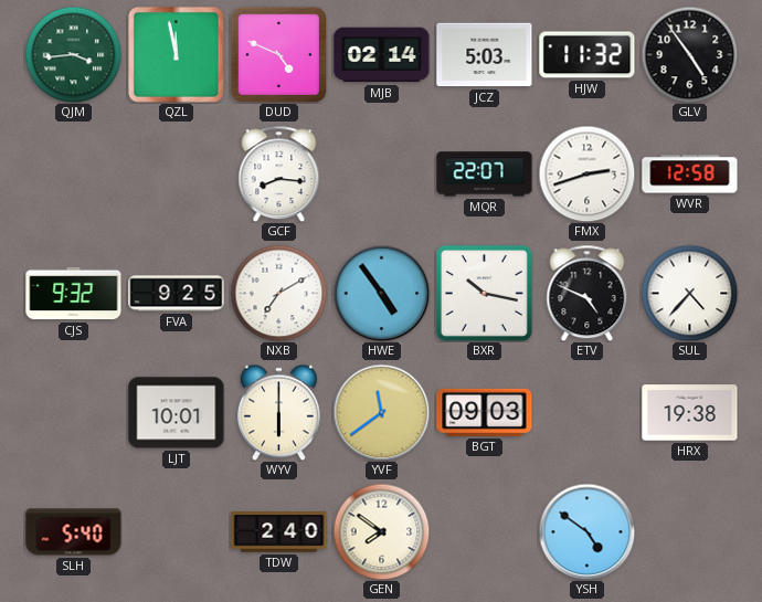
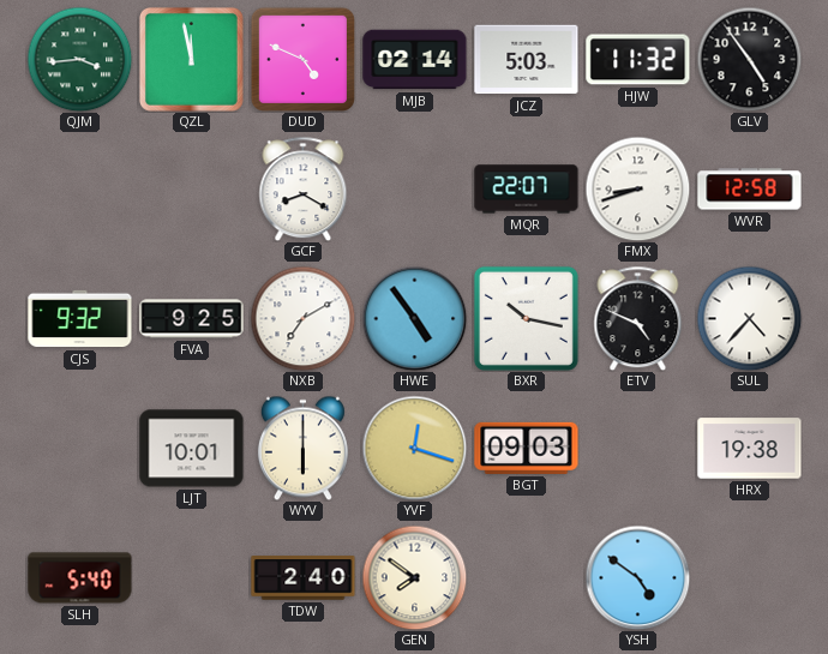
GCF: 8:16 -> 8:20 (304, 188)
FMX: 2:42 -> 8:42 (637, 188)
YVF: 11:39 -> 12:18 (414, 448)
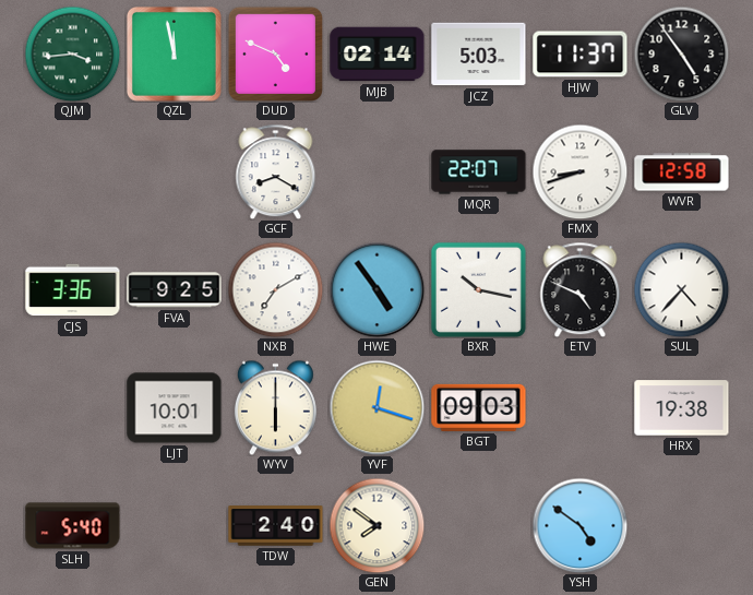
HJW: 11:32 -> 11:37 (581, 55)
CJS: 9:32 -> 3:36 (73, 290)
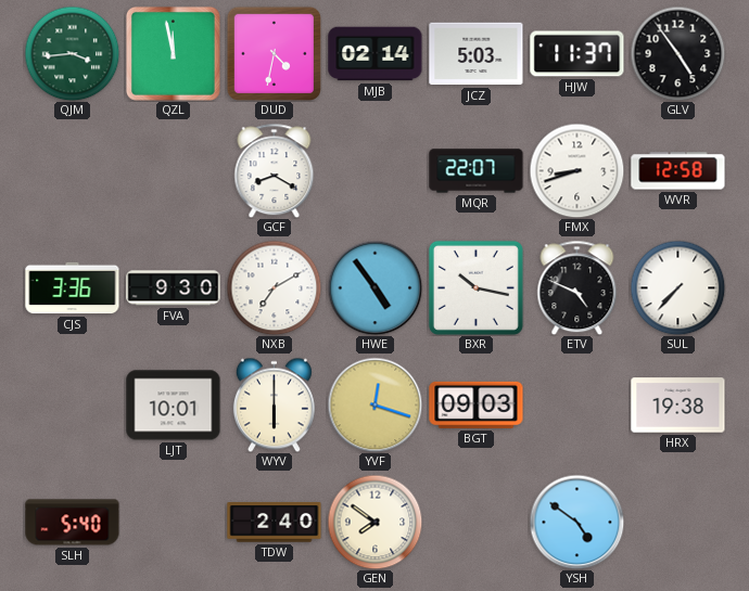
DUD: 4:49 -> 4:32 (274, 53)
FVA: 9:25 -> 9:30 (174, 288)
SUL: 4:37 -> 7:37 (677, 287)
